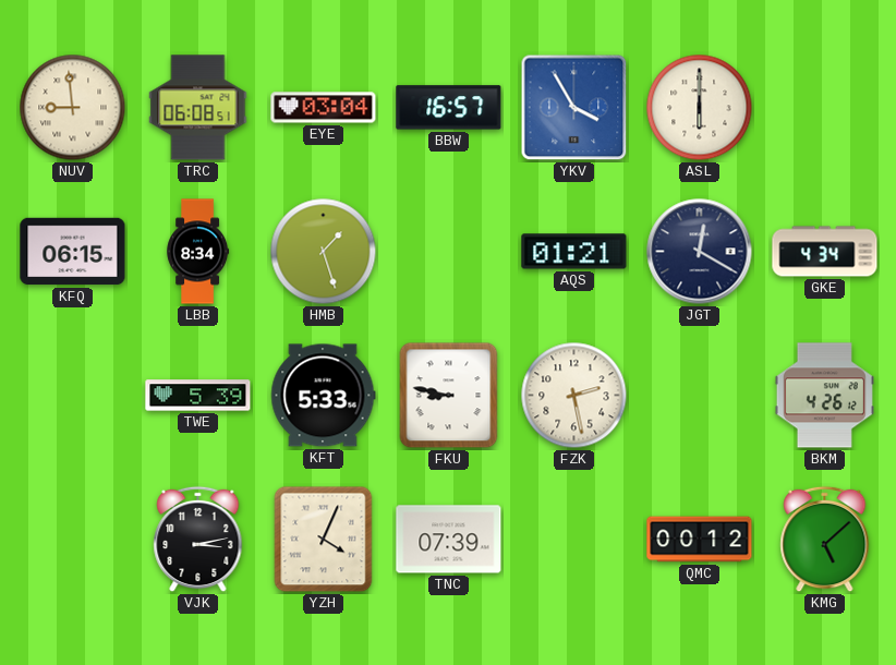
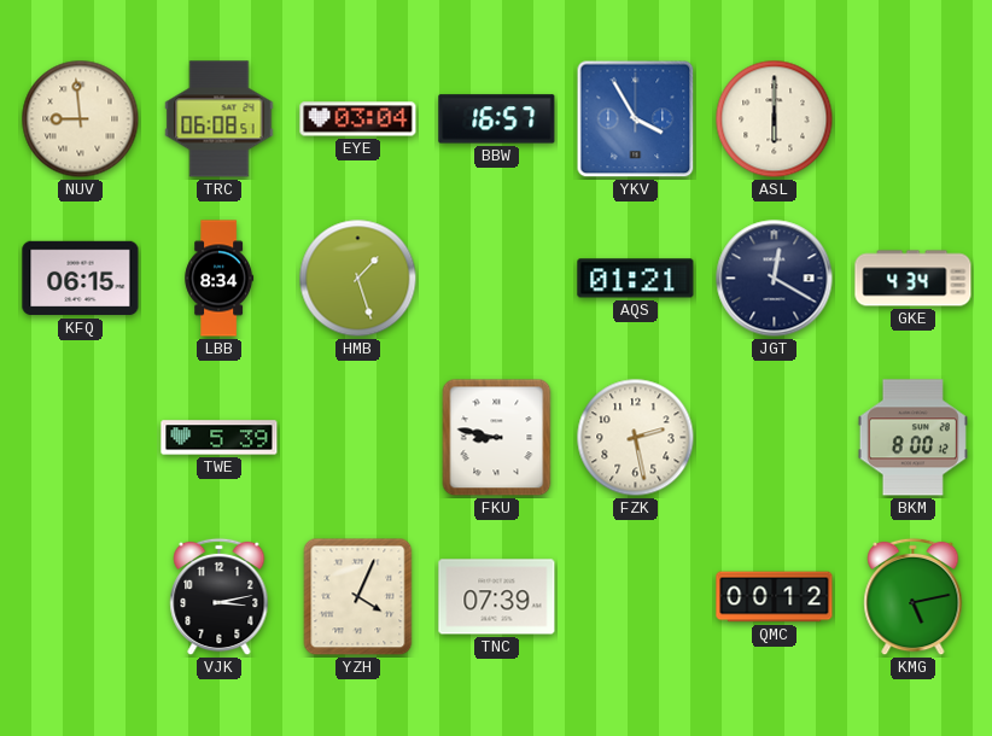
KFT: 5:33 -> none (323, 396)
BKM: 4:26 -> 8:00 (912, 438)
KMG: 5:08 -> 5:13 (914, 597)
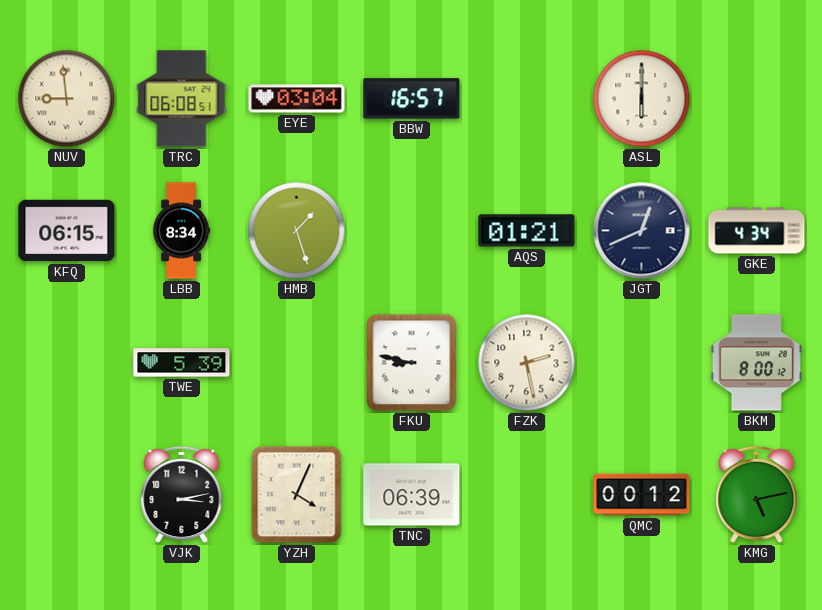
YKV: 3:55 -> none (636, 119)
JGT: 12:20 -> 12:41 (642, 231)
TNC: 07:39 -> 06:39 (412, 495)
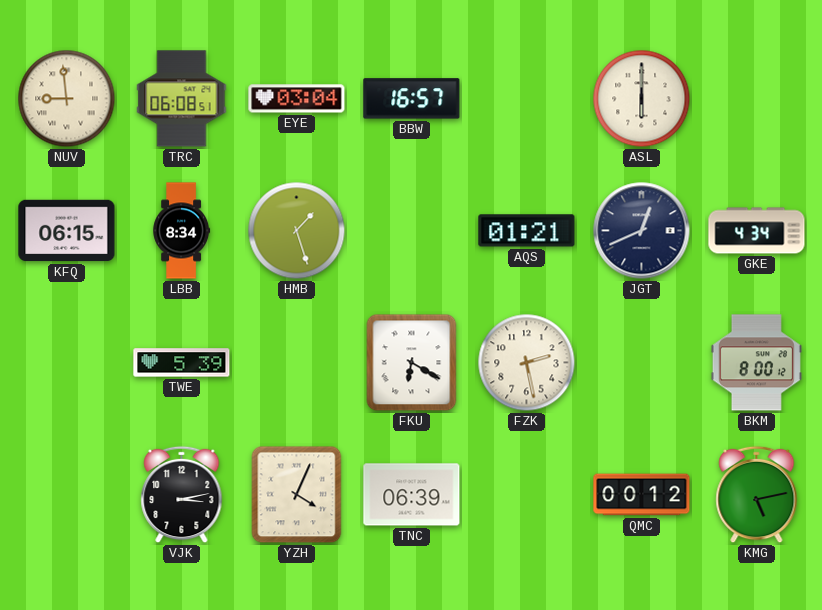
FKU: 8:47 -> 6:20 (412, 363)
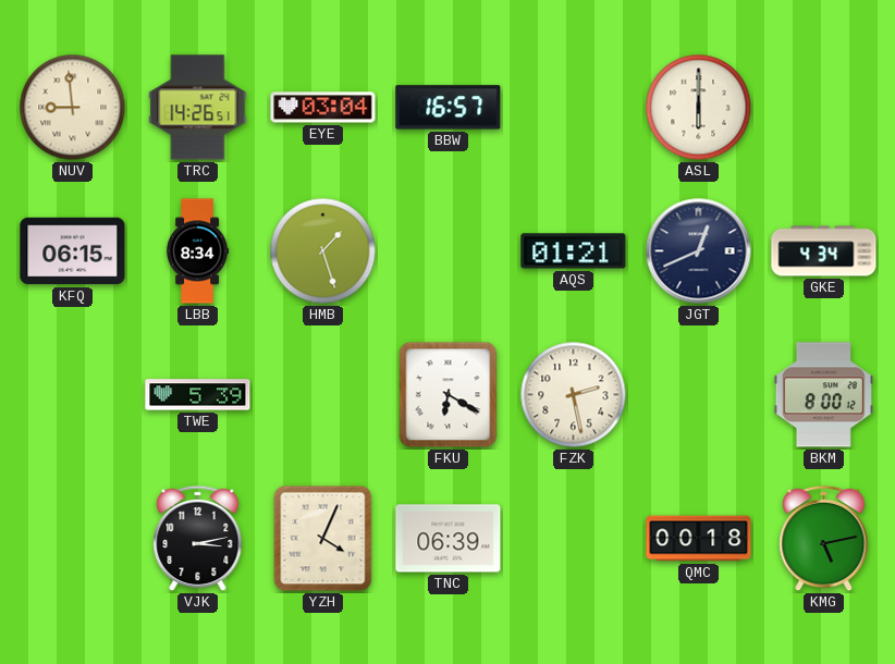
TRC: 06:08 -> 14:26 (198, 108)
QMC: 00:12 -> 00:18 (699, 539)
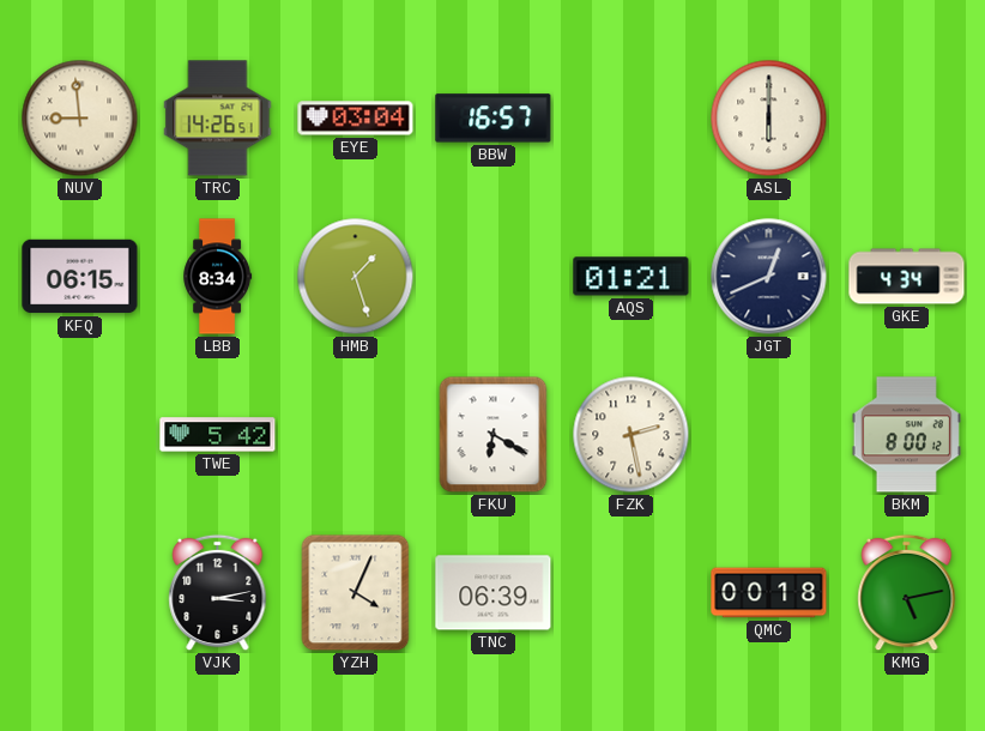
TWE: 5:39 -> 5:42 (218, 435)
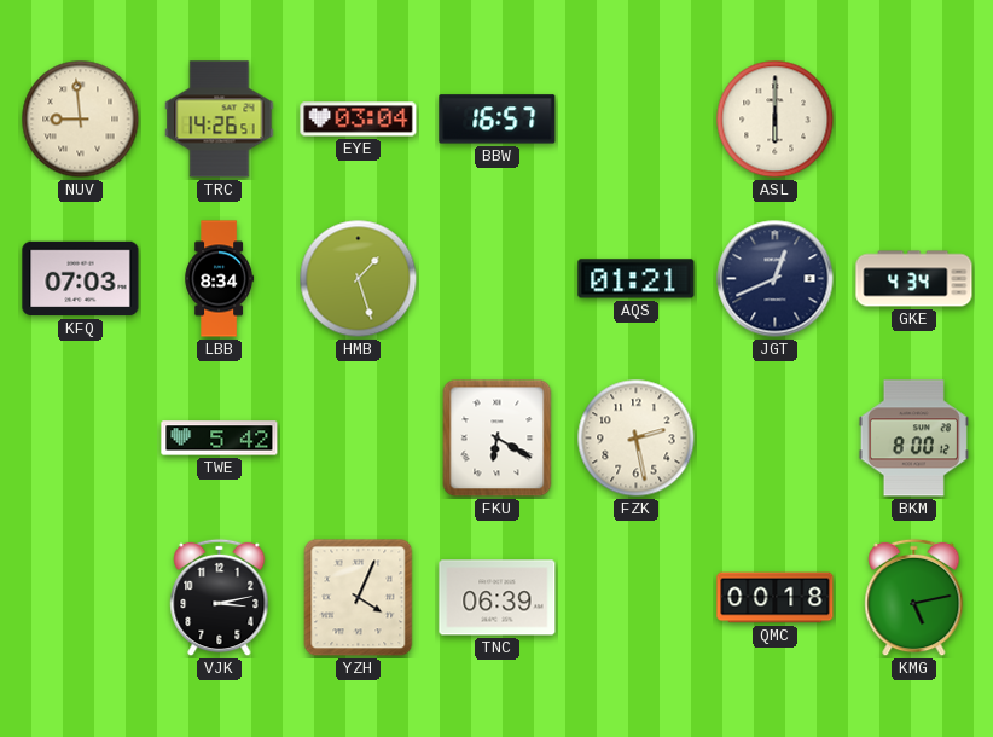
KFQ: 06:15 -> 07:03 (81, 279)
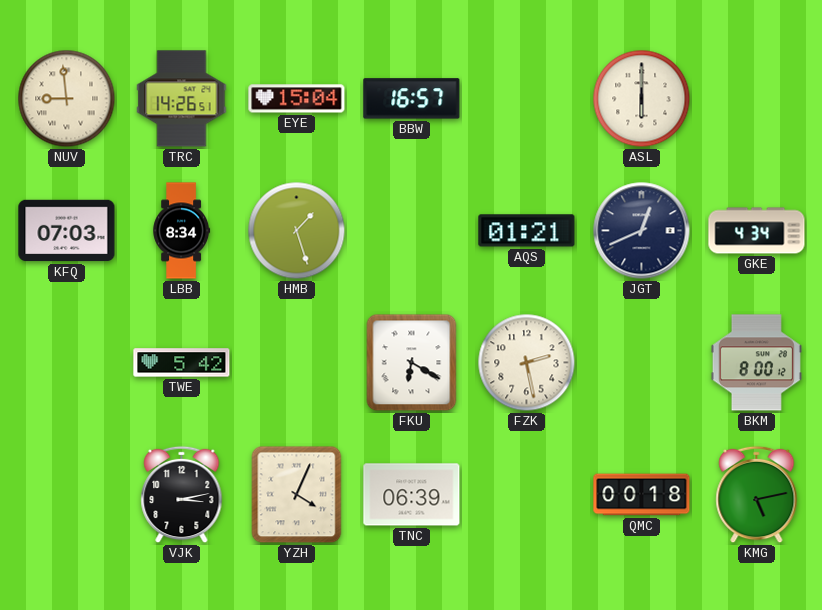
EYE: 03:04 -> 15:04 (297, 99)
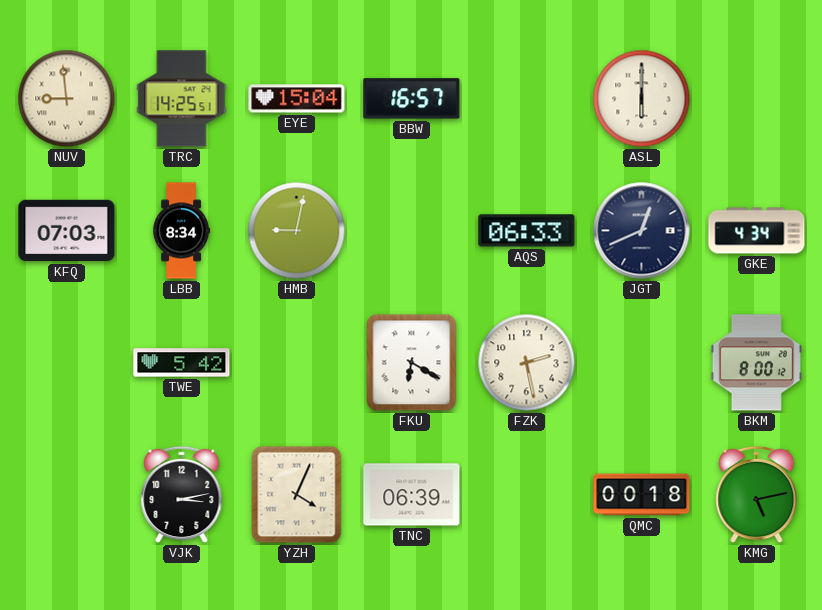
TRC: 14:26 -> 14:25 (182, 99)
HMB: 1:27 -> 9:02 (297, 231)
AQS: 01:21 -> 06:33 (527, 231)
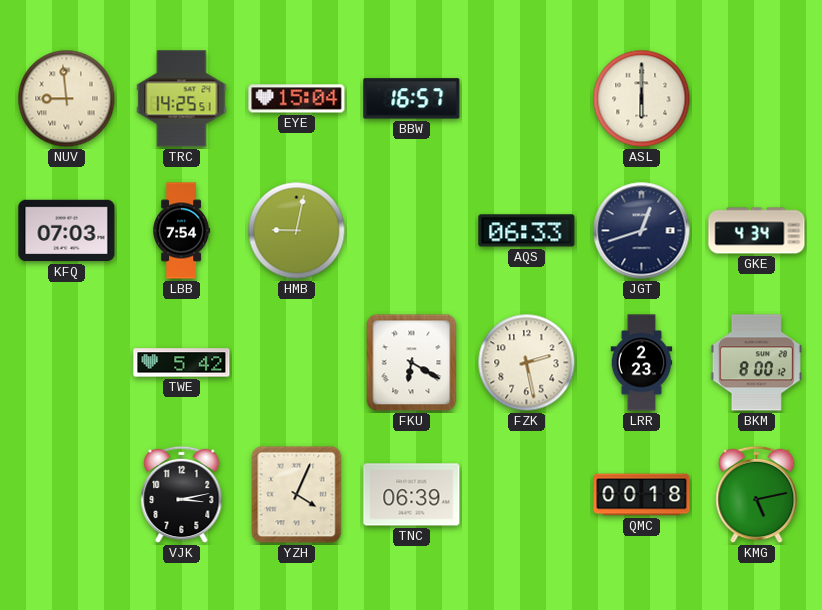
LBB: 8:34 -> 7:54 (182, 231)
JGT: 12:41 -> 12:42 (642, 231)
LRR: none -> 2:23 (642, 363)
